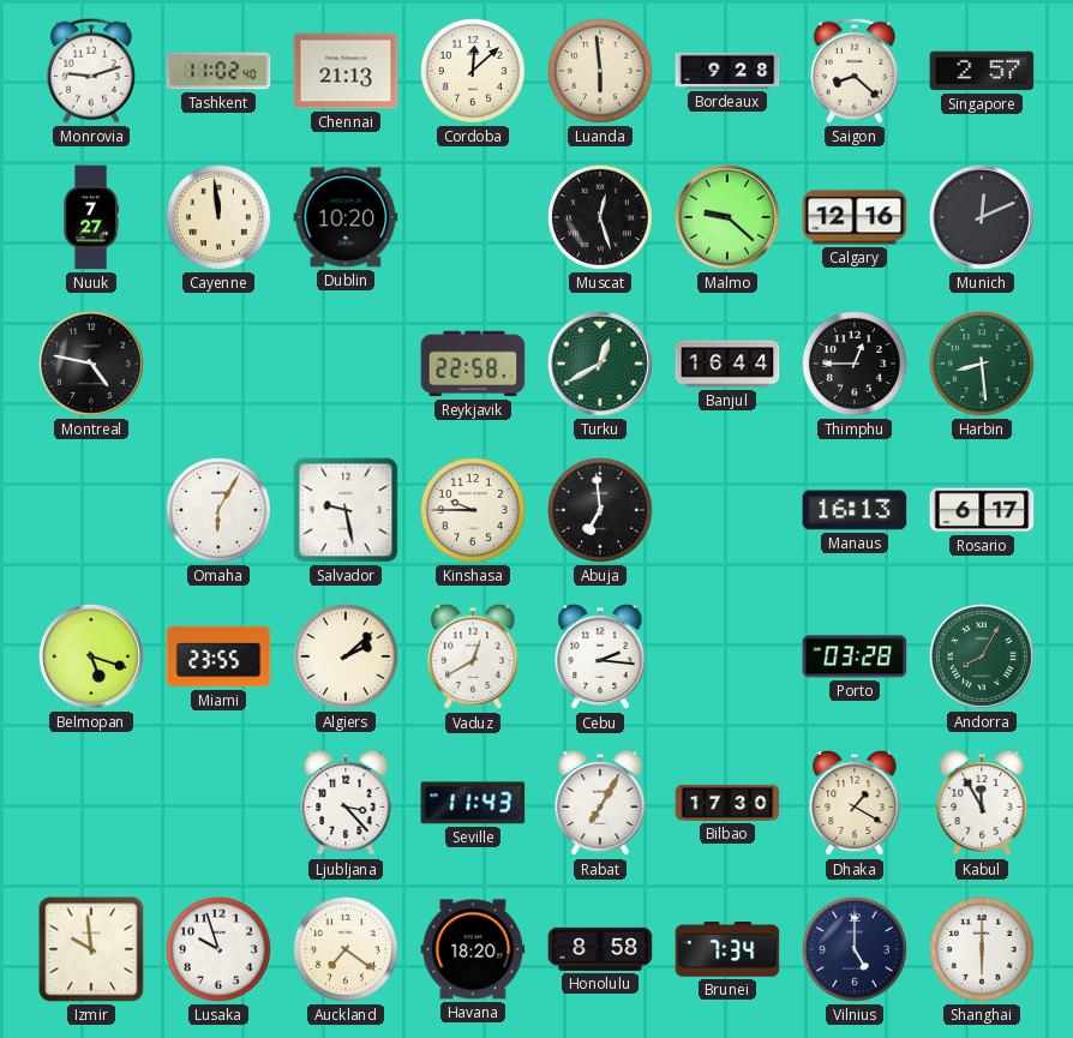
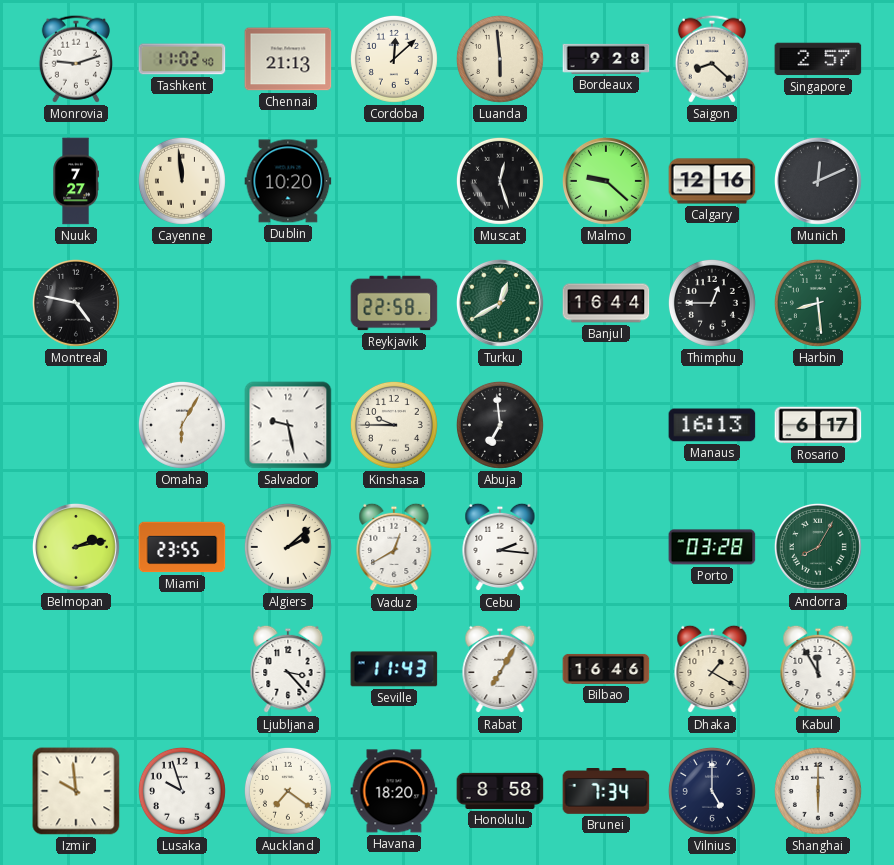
Belmopan: 5:18 -> 2:13 (76, 547)
Bilbao: 17:30 -> 16:46 (606, 669)
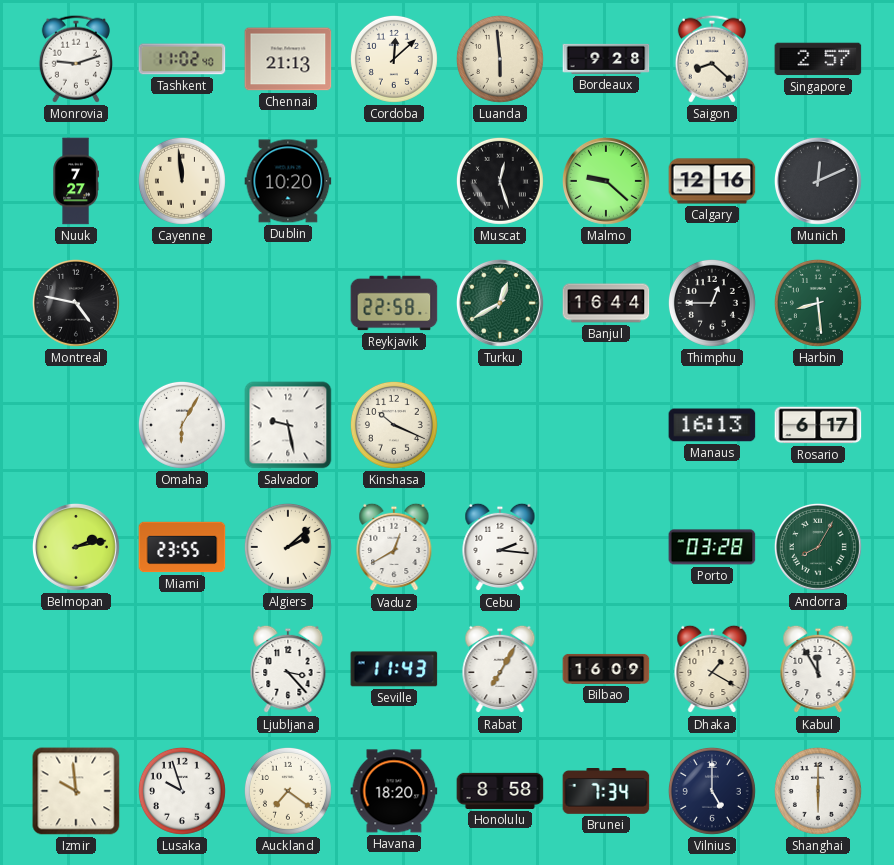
Kinshasa: 9:45 -> 10:19 (394, 425)
Abuja: 6:59 -> none (500, 425)
Bilbao: 16:46 -> 16:09 (606, 669)
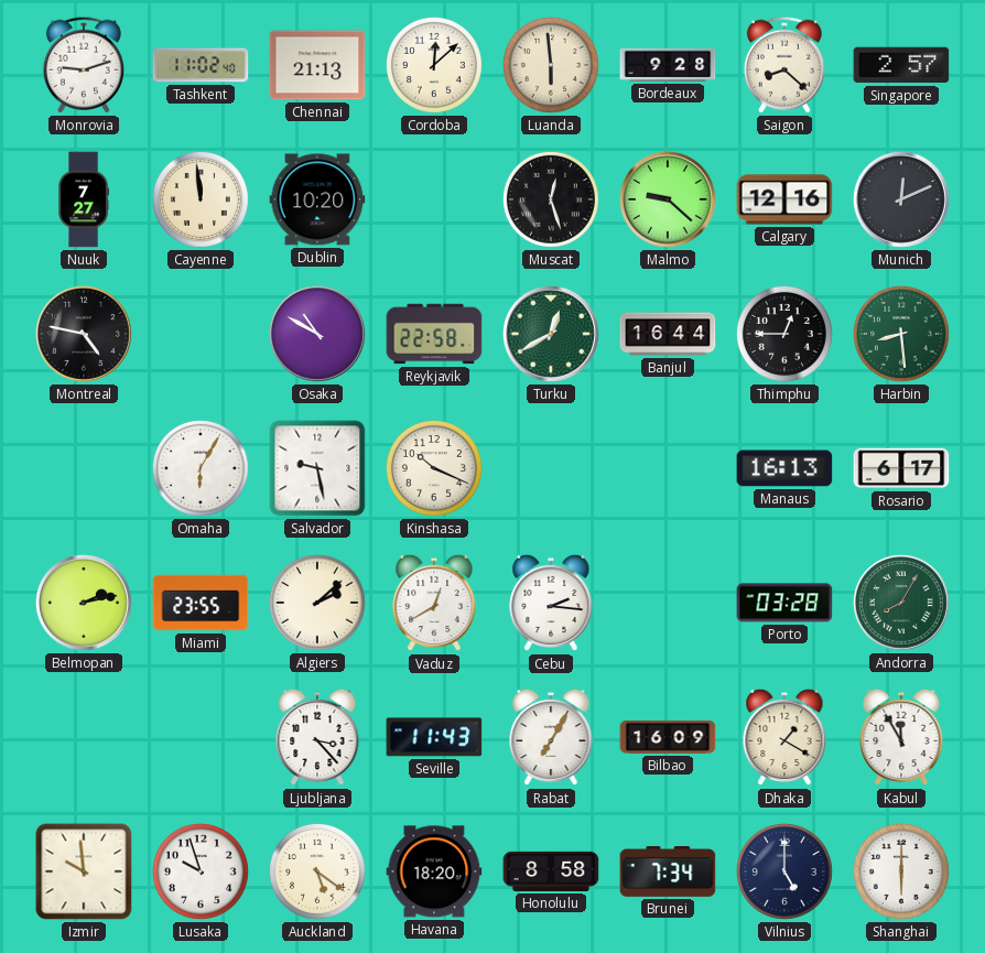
Osaka: none -> 10:50 (317, 334)
Auckland: 7:21 -> 5:21 (317, 871)
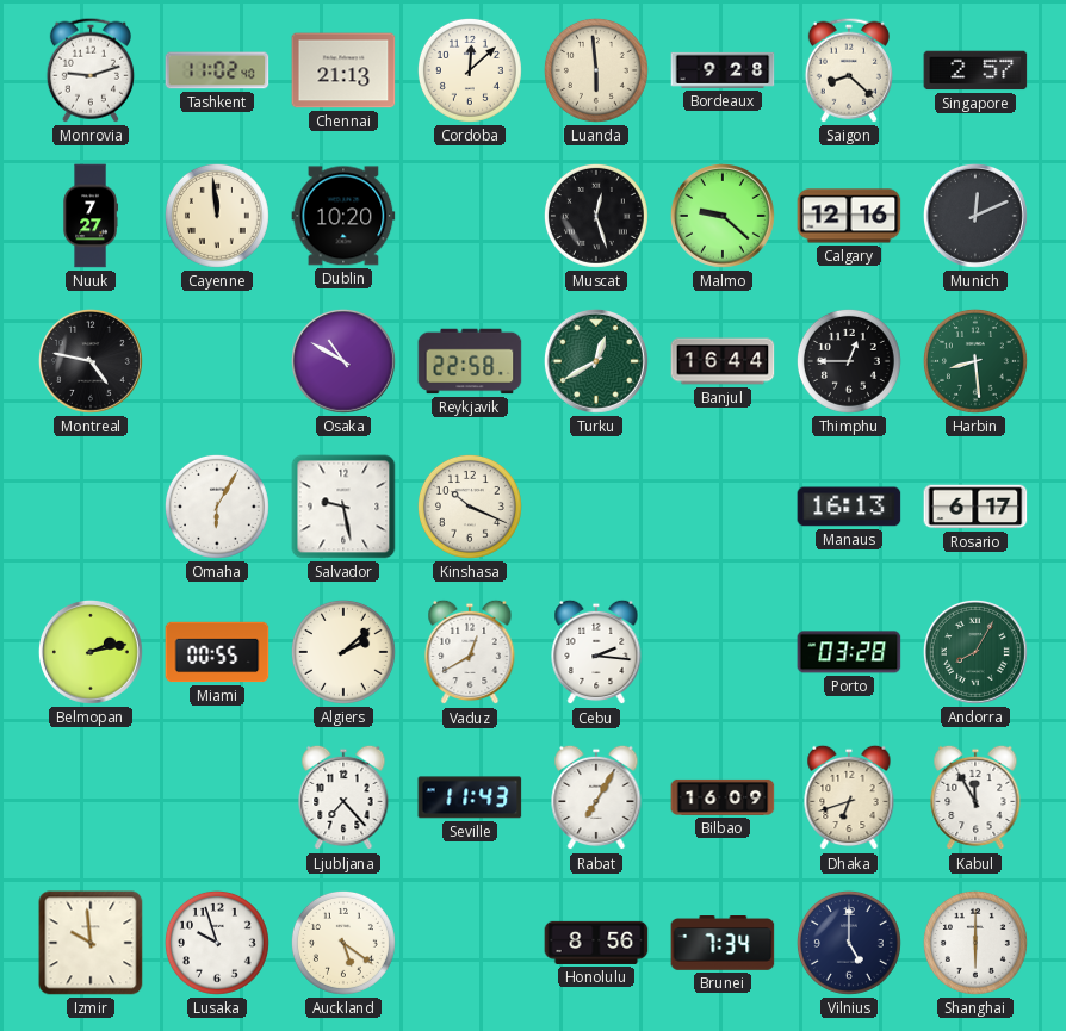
Miami: 23:55 -> 00:55 (217, 652)
Ljubljana: 3:23 -> 7:23 (343, 797)
Dhaka: 1:20 -> 6:42 (849, 797)
Havana: 18:20 -> none (434, 871)
Honolulu: 8:58 -> 8:56 (596, 943)
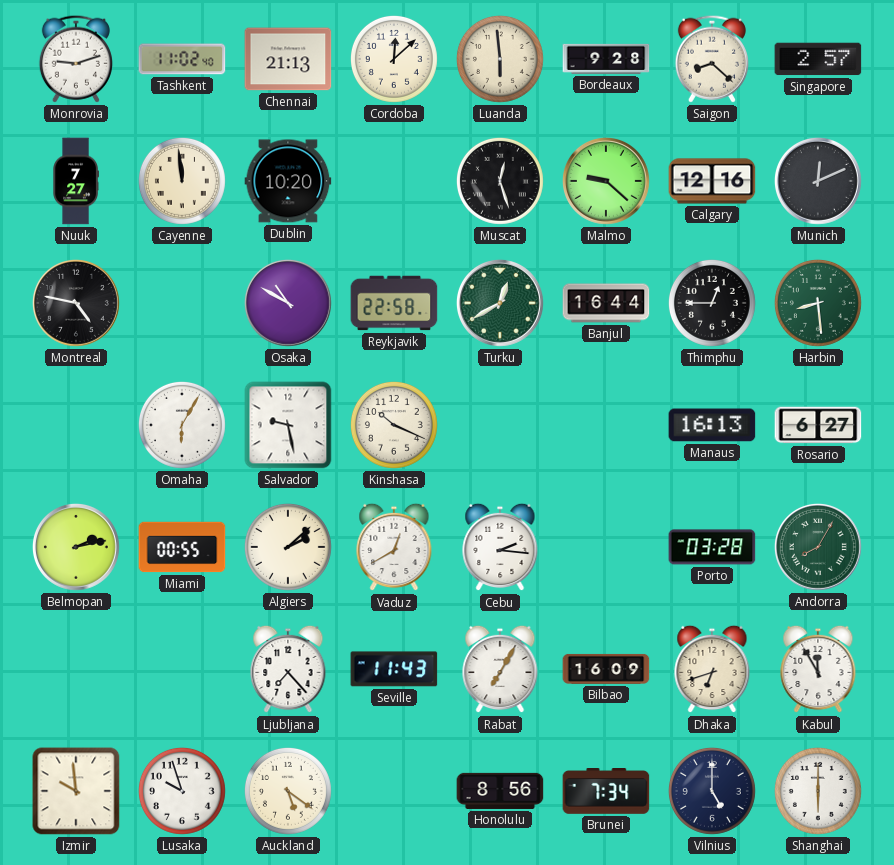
Rosario: 6:17 -> 6:27 (818, 425)
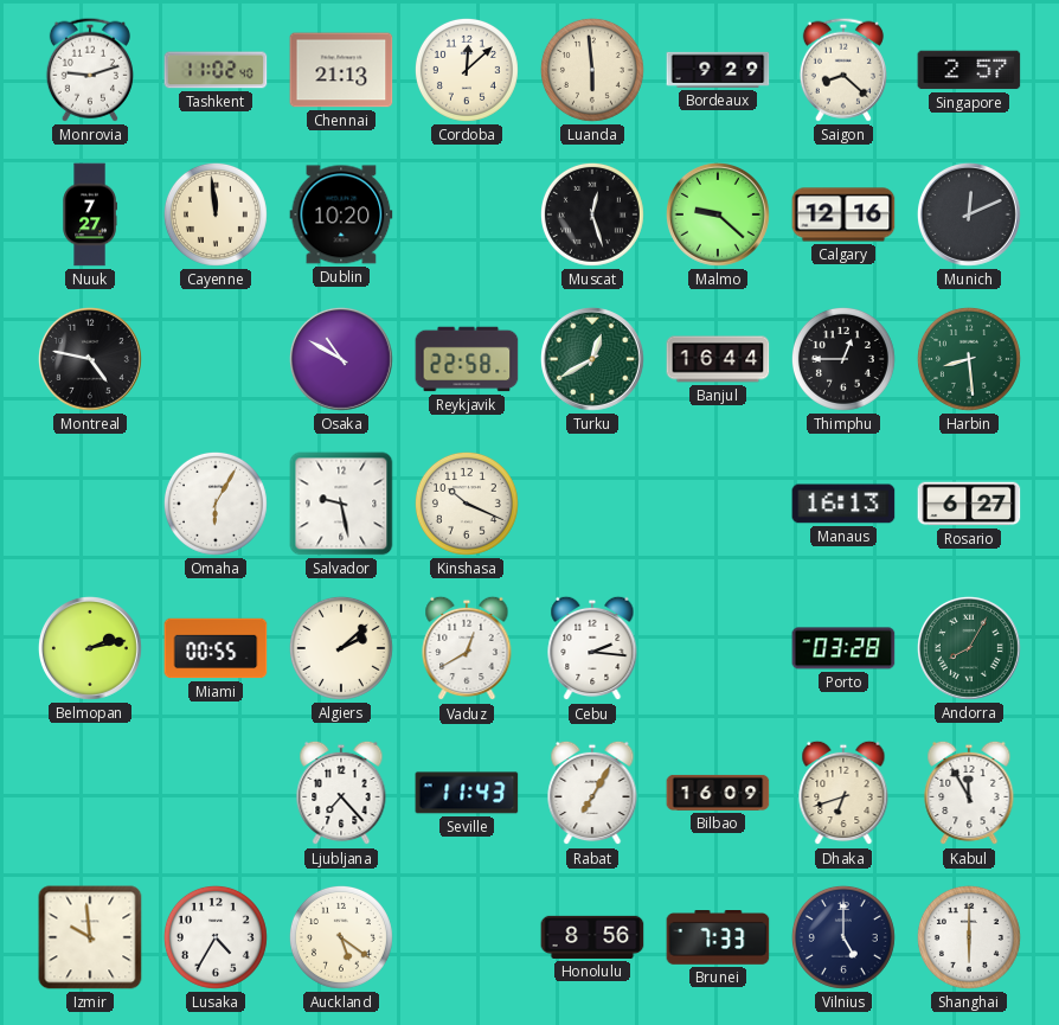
Bordeaux: 9:28 -> 9:29 (718, 70)
Lusaka: 9:57 -> 4:35 (216, 937)
Brunei: 7:34 -> 7:33 (718, 938)
